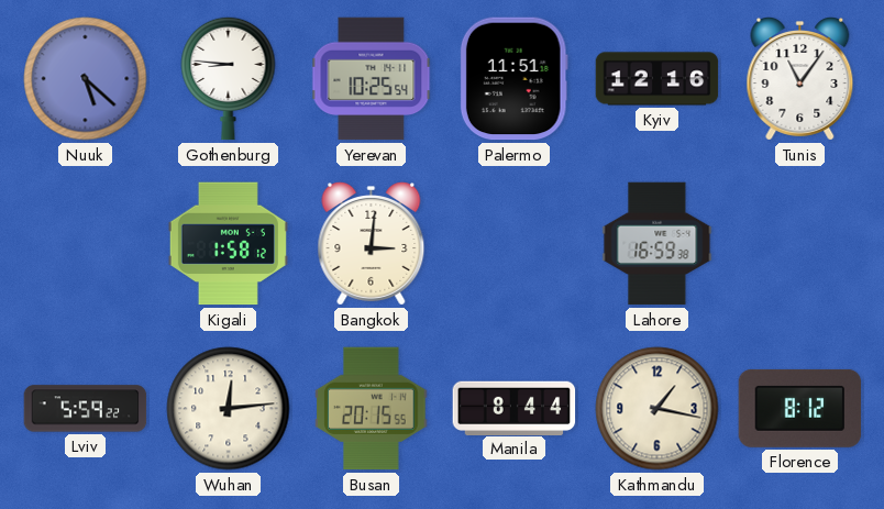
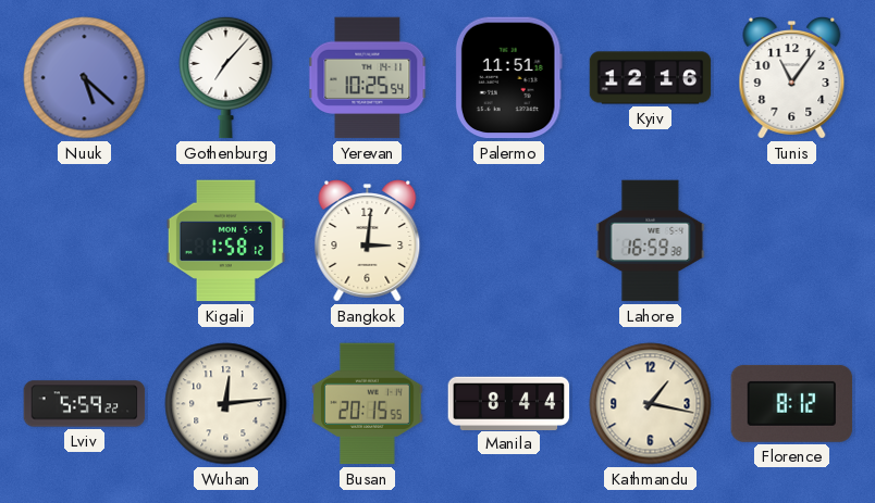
Gothenburg: 8:46 -> 7:07 (226, 77)
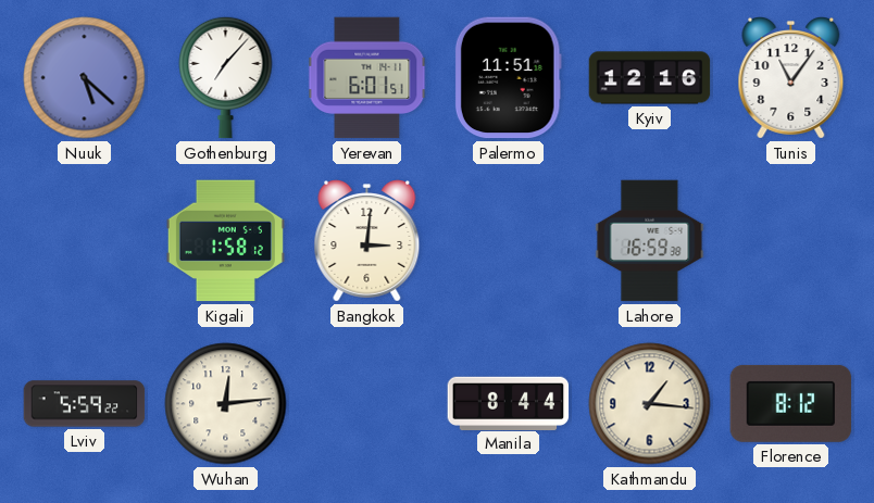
Yerevan: 10:25 -> 6:01 (367, 78)
Busan: 20:15 -> none (368, 404)
Kathmandu: 1:17 -> 1:16 (650, 404)
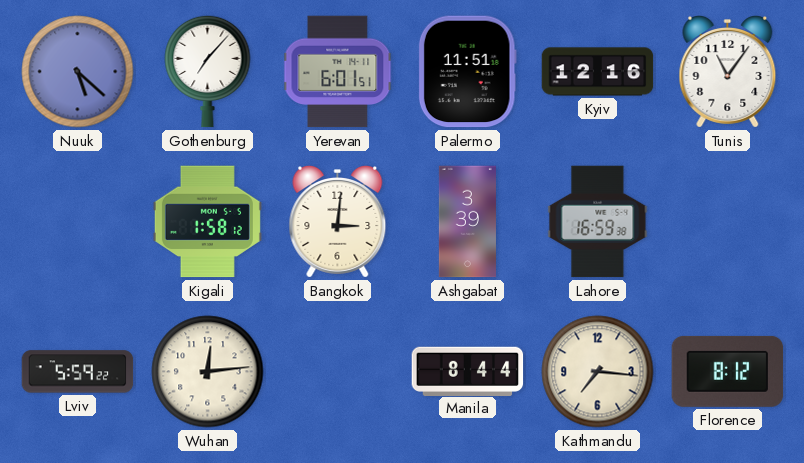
Ashgabat: none -> 3:39 (467, 222)
Kathmandu: 1:16 -> 7:16 (598, 372)
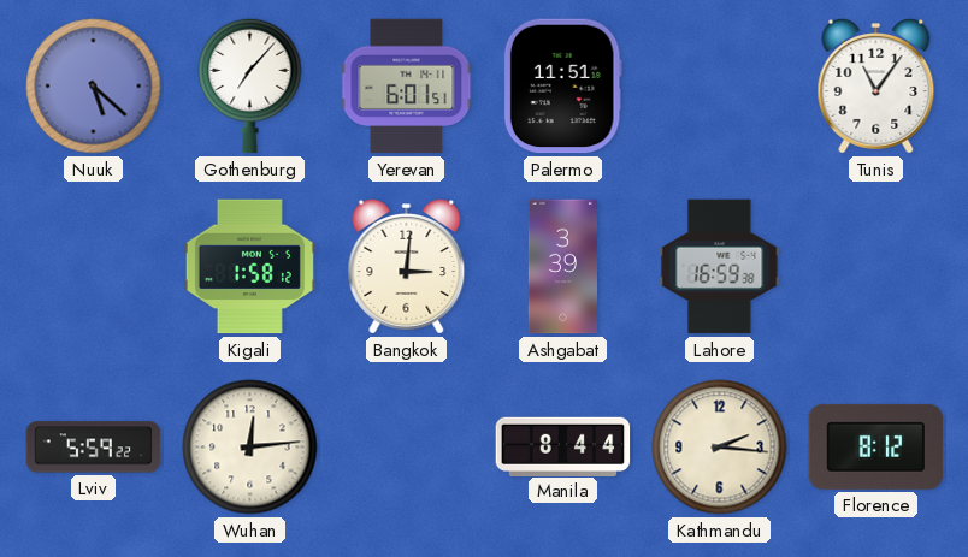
Kyiv: 12:16 -> none (598, 72)
Kathmandu: 7:16 -> 2:16 (720, 448)
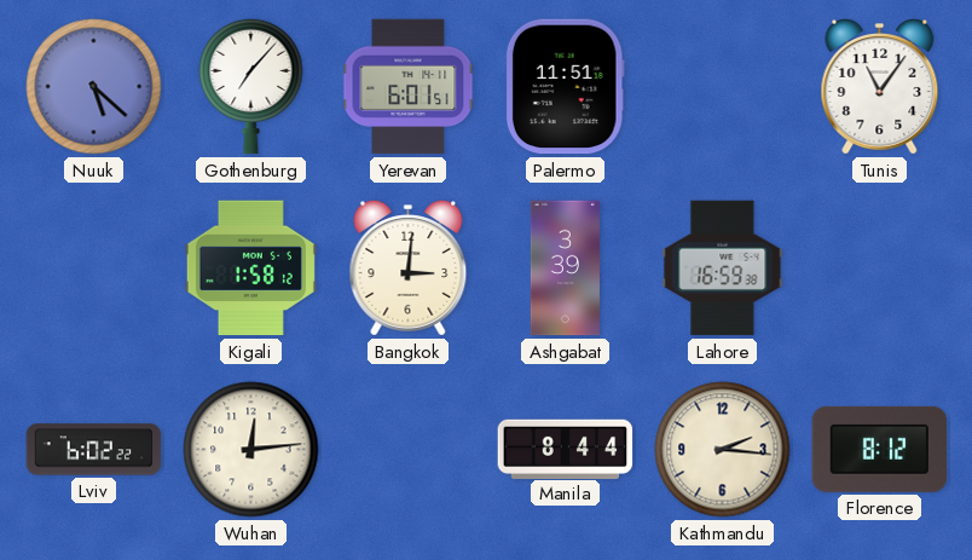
Lviv: 5:59 -> 6:02 (94, 450)
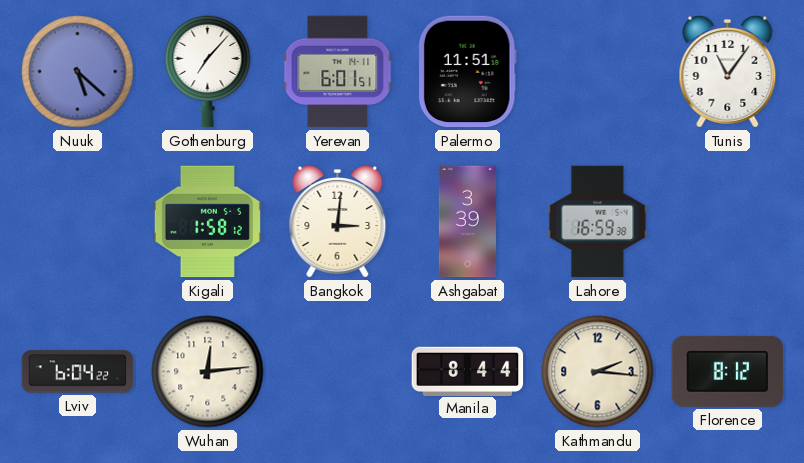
Lviv: 6:02 -> 6:04 (78, 372)
